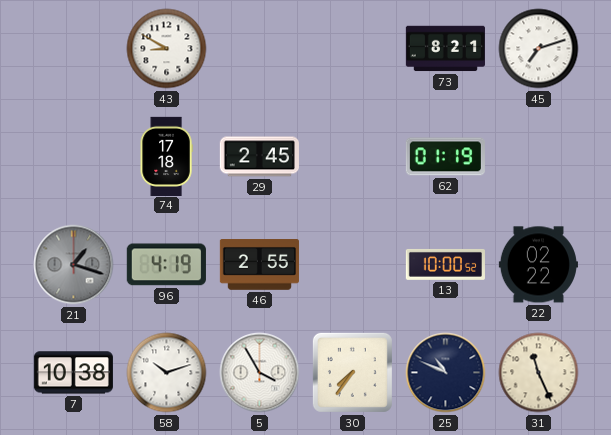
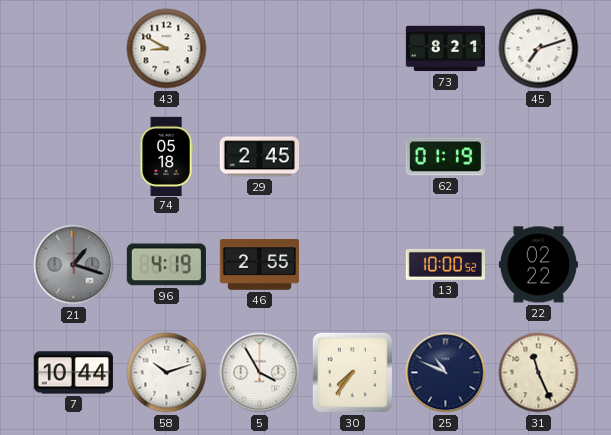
74: 17:18 -> 05:18 (166, 156)
7: 10:38 -> 10:44 (73, 373)
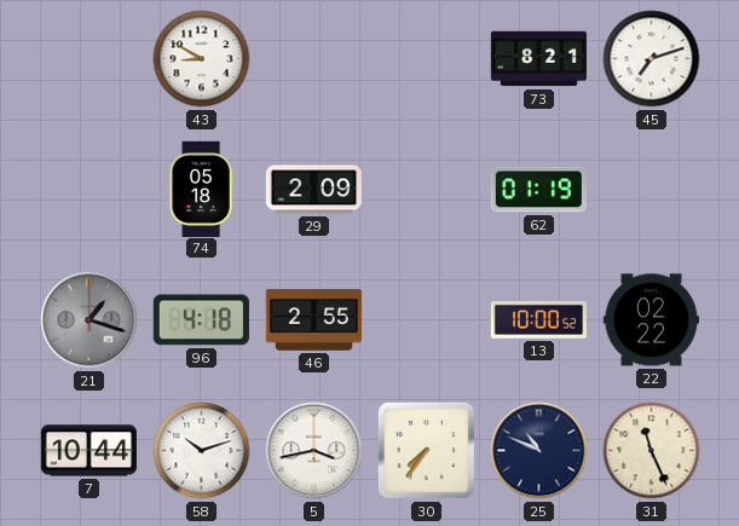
29: 2:45 -> 2:09 (313, 190)
96: 4:19 -> 4:18 (201, 320)
5: 3:55 -> 3:43 (314, 451)
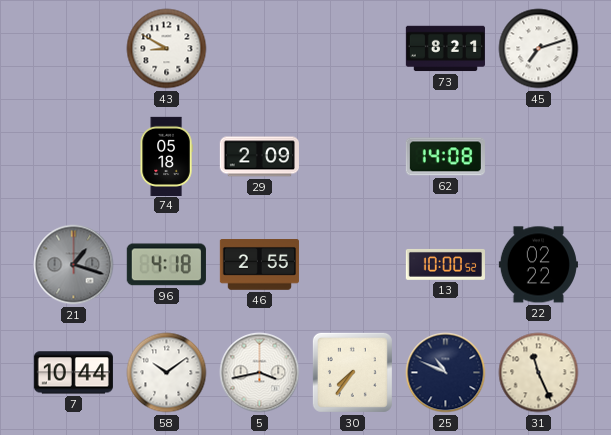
62: 01:19 -> 14:08 (445, 157)
58: 10:12 -> 10:09 (167, 373)
